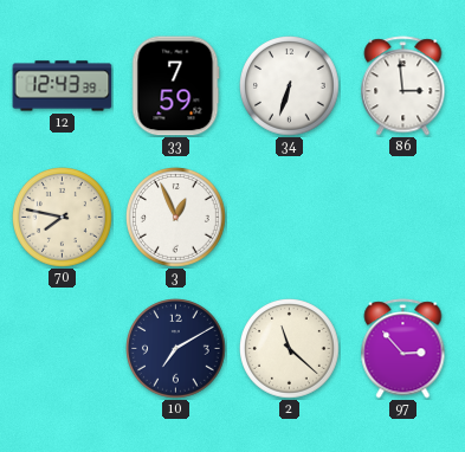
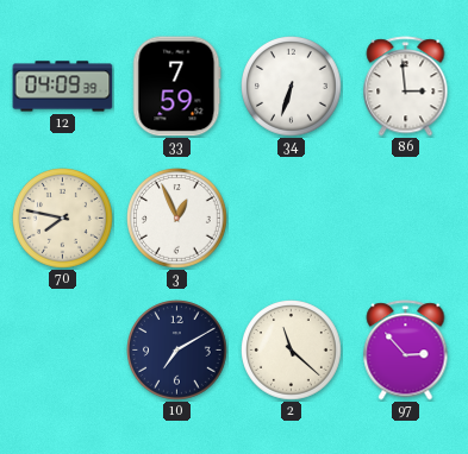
12: 12:43 -> 04:09 (63, 87)
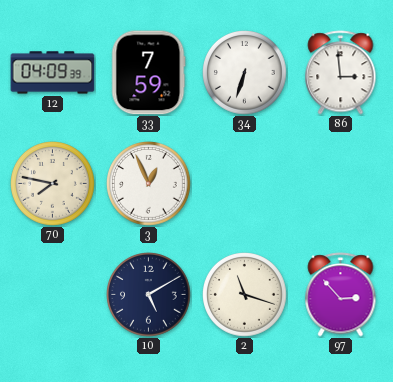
10: 7:10 -> 5:10 (149, 295)
2: 11:22 -> 11:18 (245, 295)
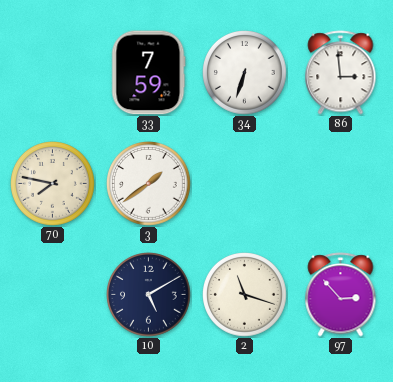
12: 04:09 -> none (53, 73)
3: 12:56 -> 1:39 (149, 184)
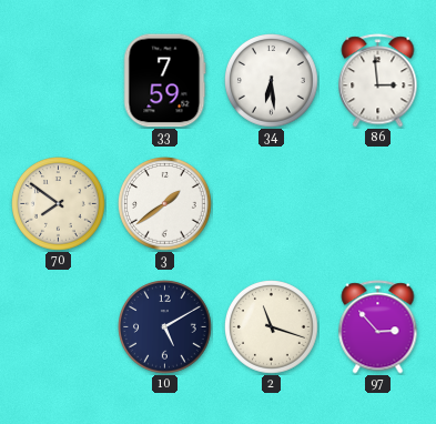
34: 6:33 -> 6:29 (272, 81)
70: 7:47 -> 7:51 (59, 204)
